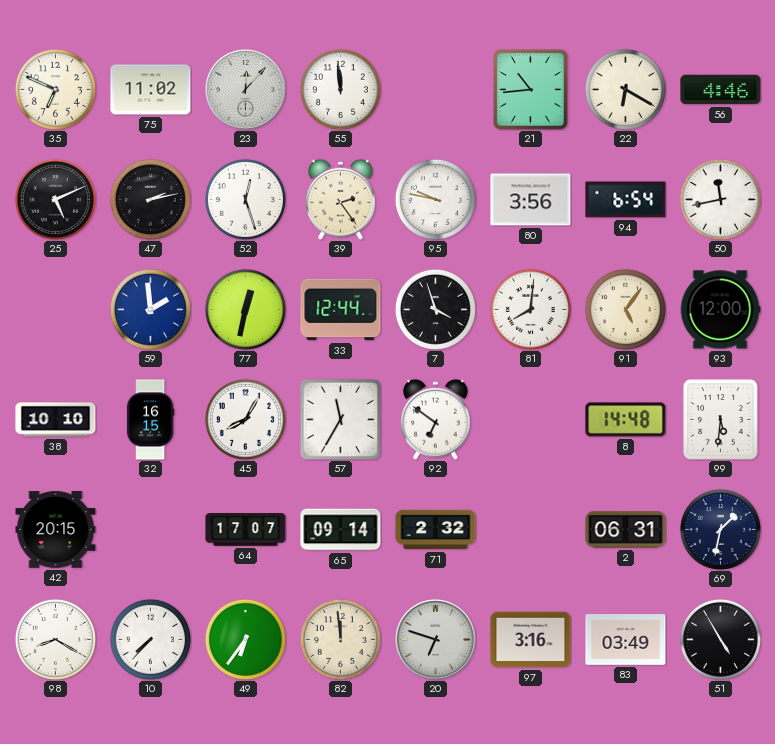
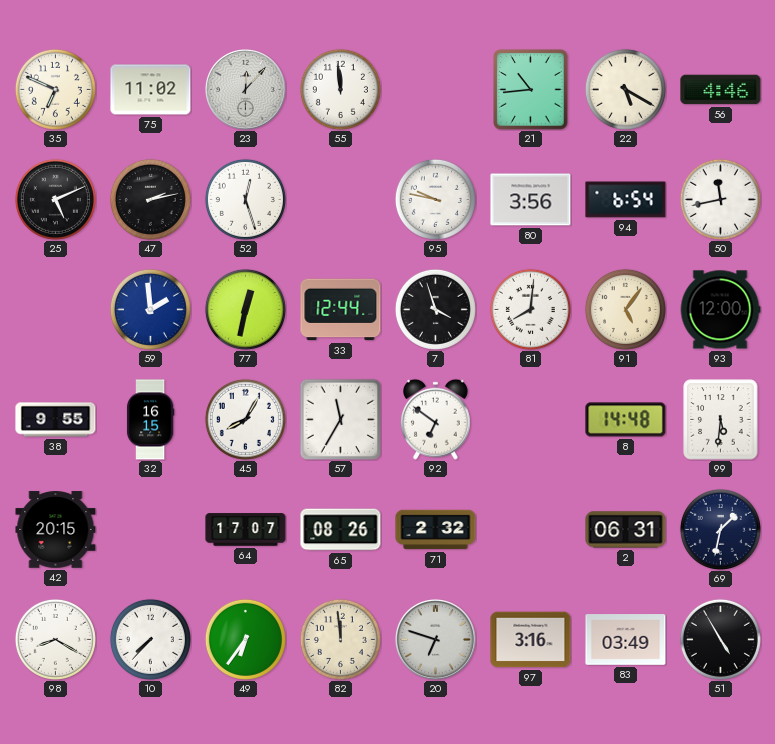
22: 6:20 -> 5:20 (625, 89)
39: 2:24 -> none (340, 199)
38: 10:10 -> 9:55 (56, 420)
65: 09:14 -> 08:26 (341, 530)
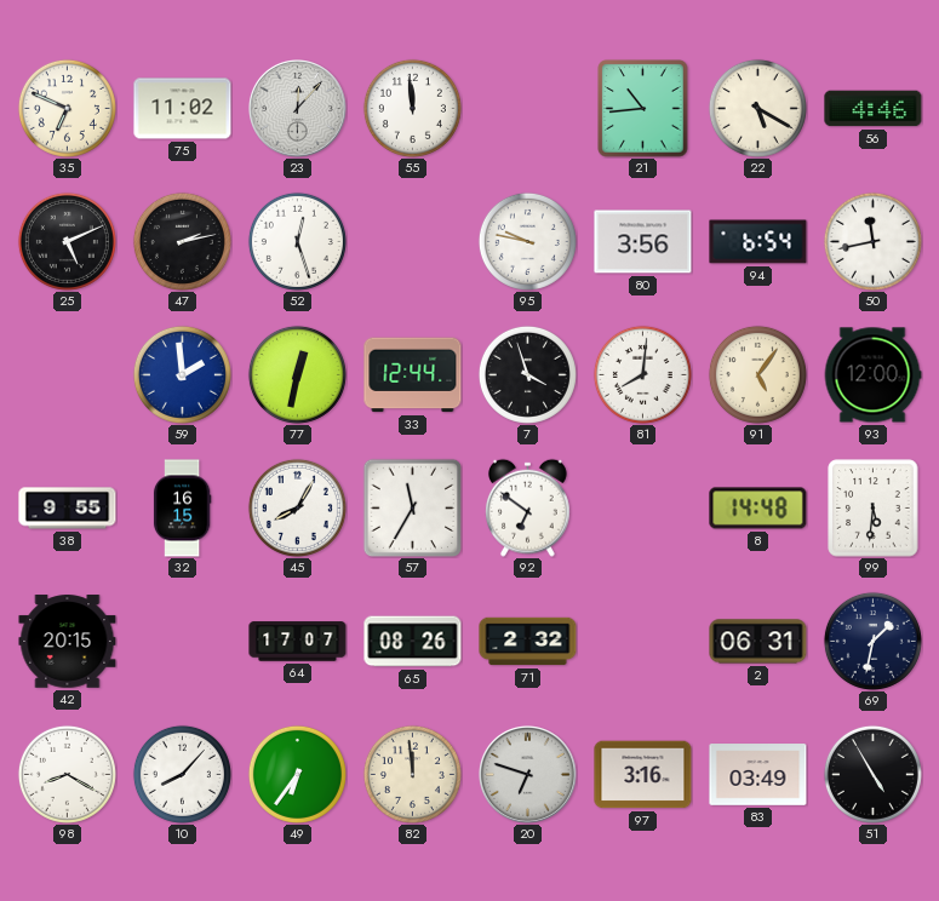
10: 7:37 -> 8:07 (182, 774)
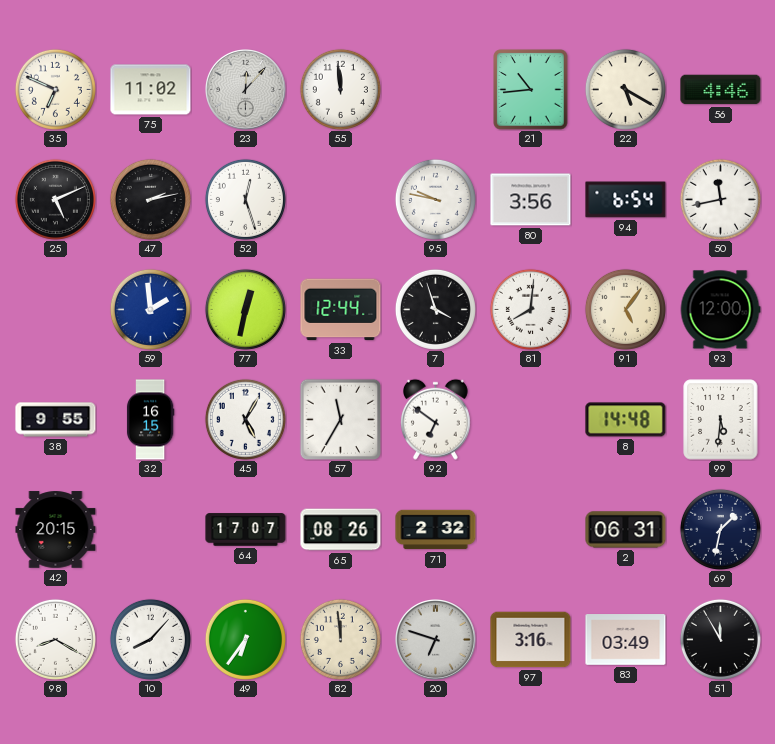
45: 8:05 -> 5:05 (245, 419)
51: 4:55 -> 11:55 (720, 639)
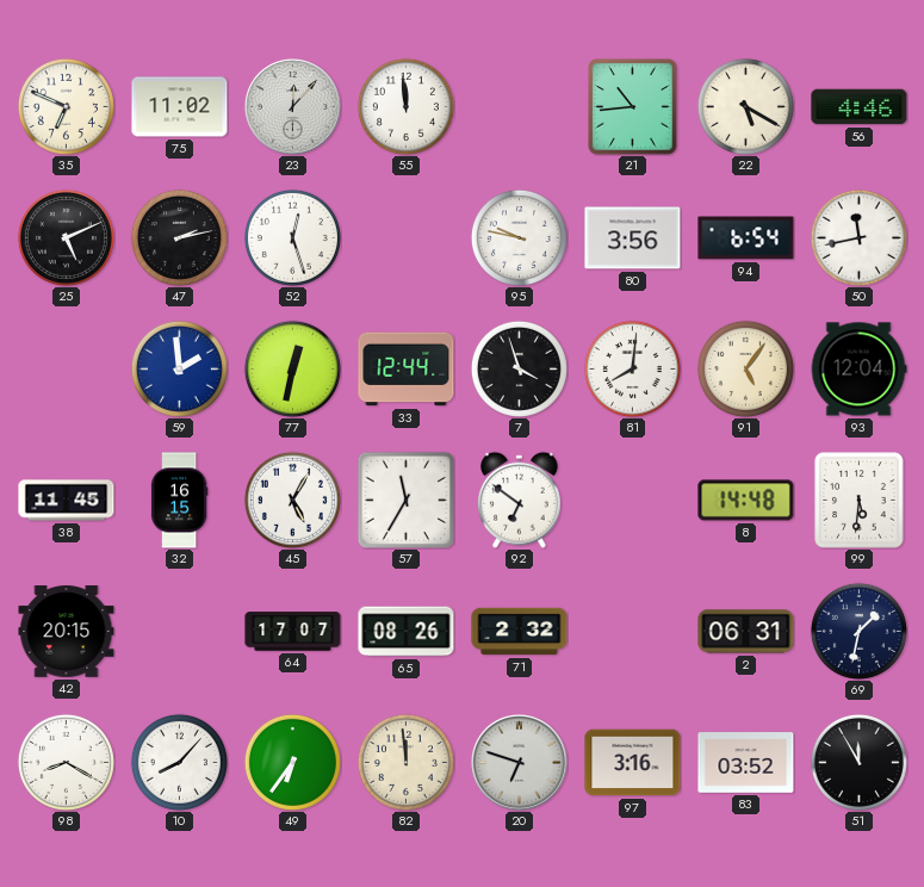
93: 12:00 -> 12:04 (858, 370)
38: 9:55 -> 11:45 (67, 501)
83: 03:49 -> 03:52 (746, 763)
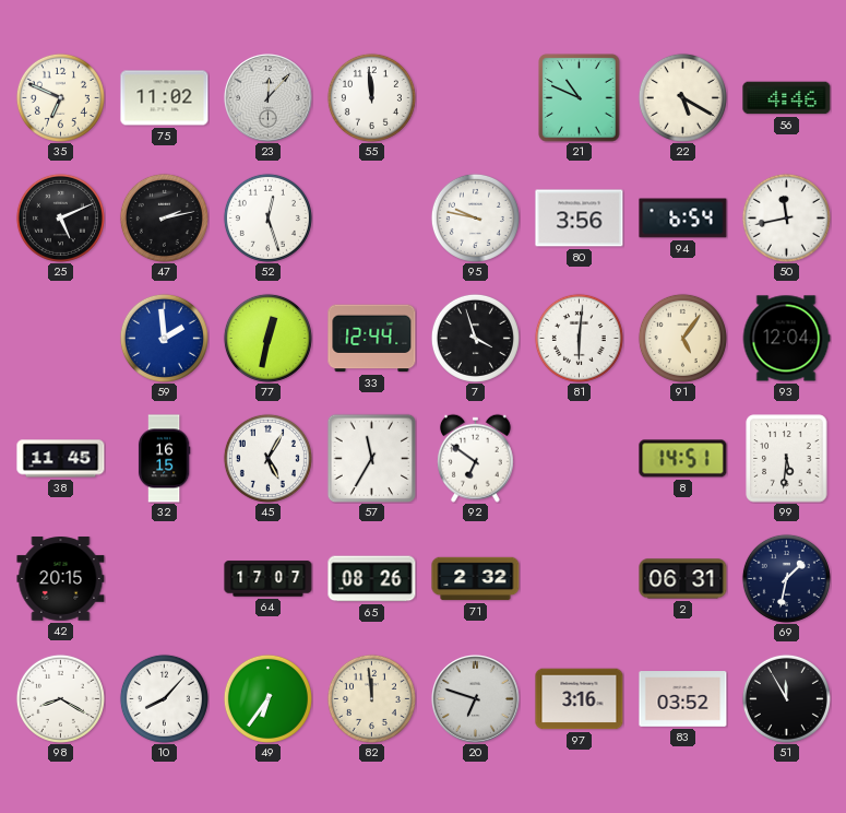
21: 10:44 -> 10:49 (580, 98)
81: 8:01 -> 6:01 (579, 338)
8: 14:48 -> 14:51 (683, 459)
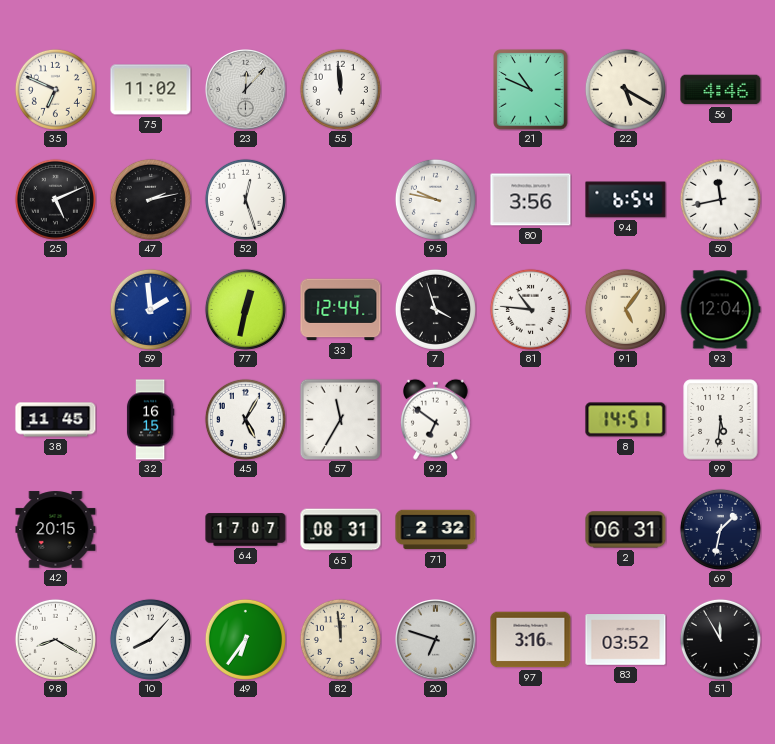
81: 6:01 -> 10:46 (530, 309)
65: 08:26 -> 08:31 (341, 530)
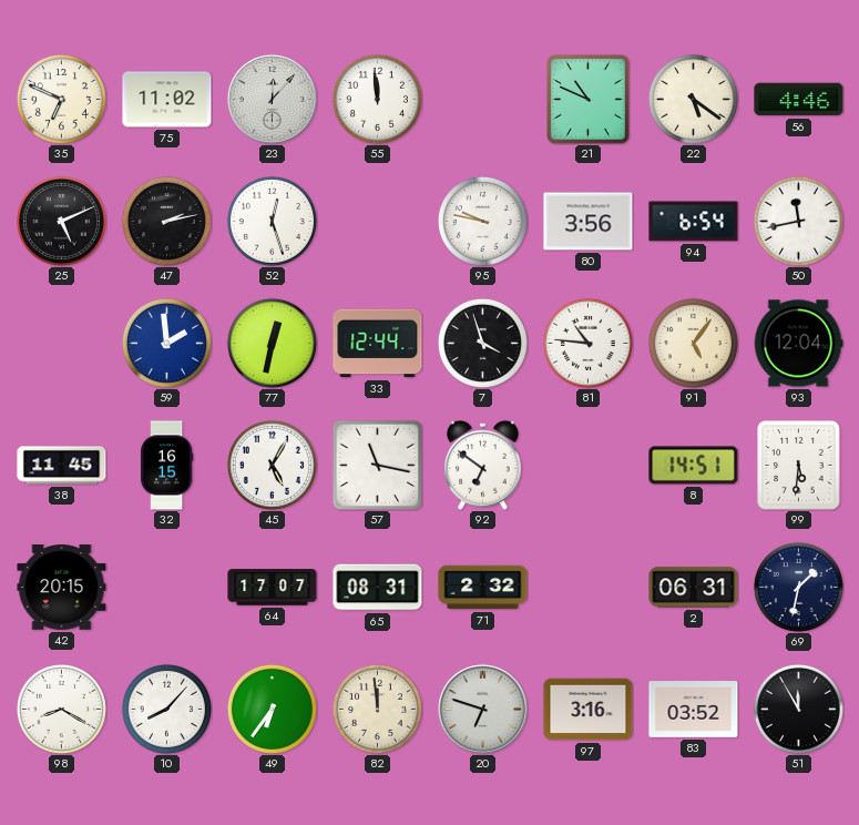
22: 5:20 -> 5:21 (693, 99)
57: 11:35 -> 11:17 (377, 465)
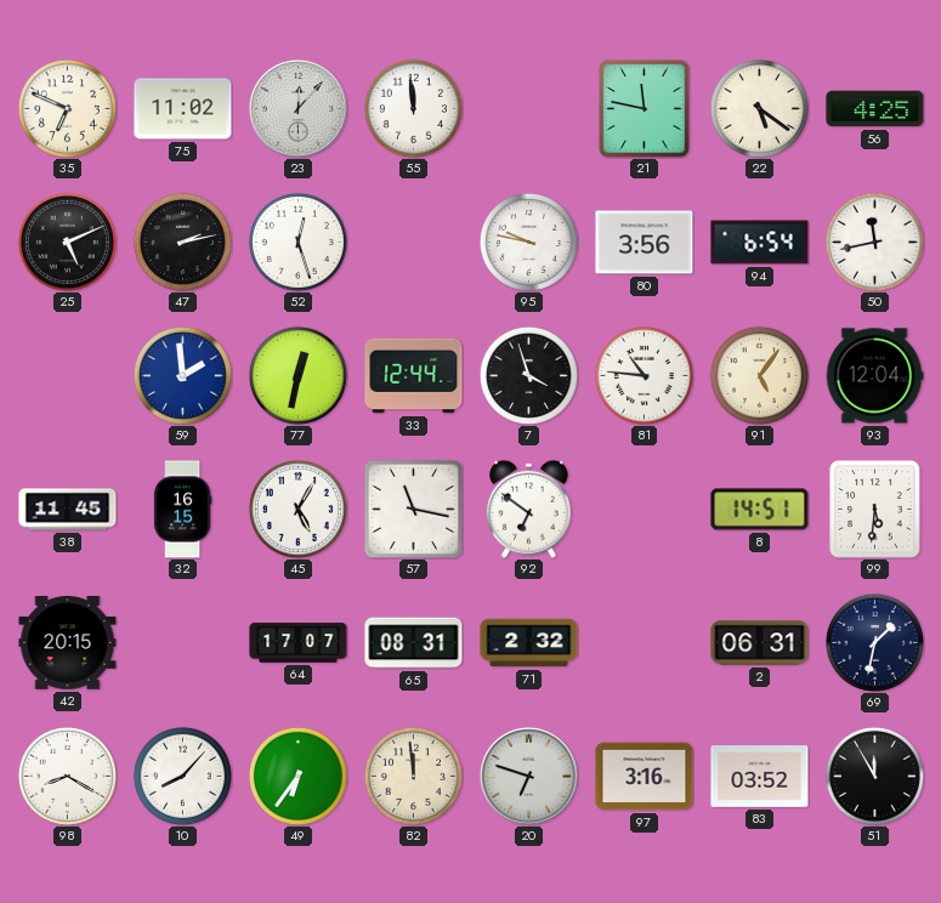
21: 10:49 -> 11:47 (645, 109)
56: 4:46 -> 4:25 (875, 109)
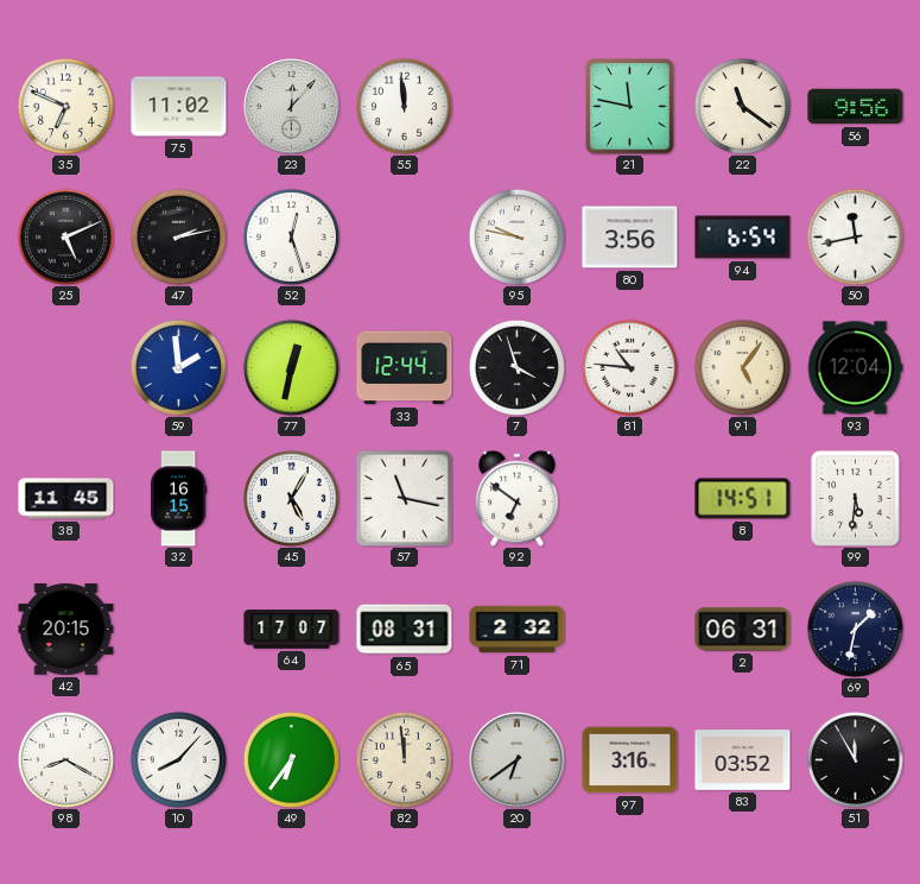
22: 5:21 -> 11:21 (742, 106)
56: 4:25 -> 9:56 (856, 107)
20: 6:48 -> 6:39 (518, 760)
